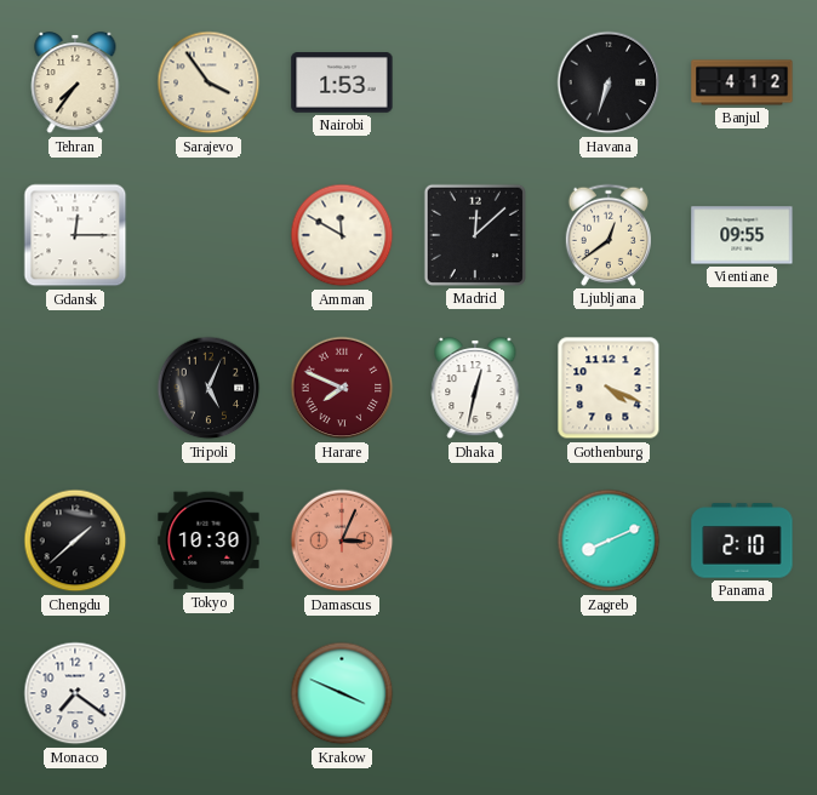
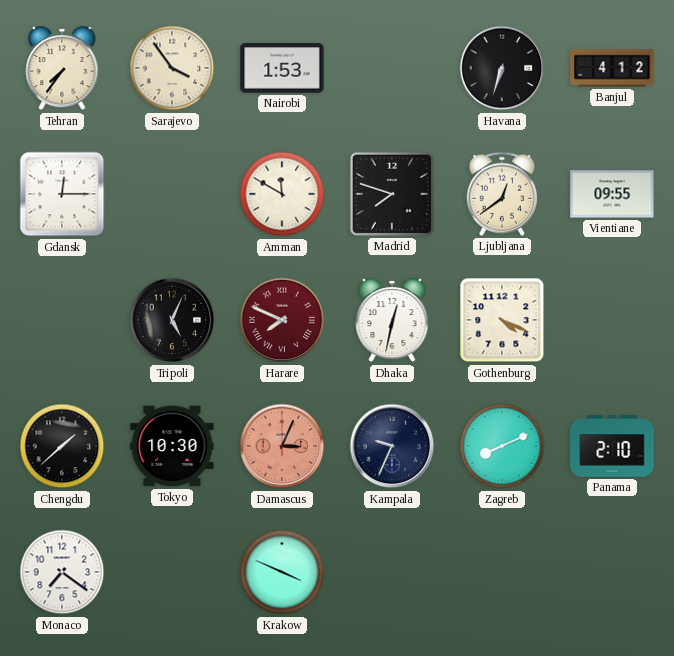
Madrid: 12:08 -> 7:48 (392, 194)
Kampala: none -> 9:34 (392, 446)
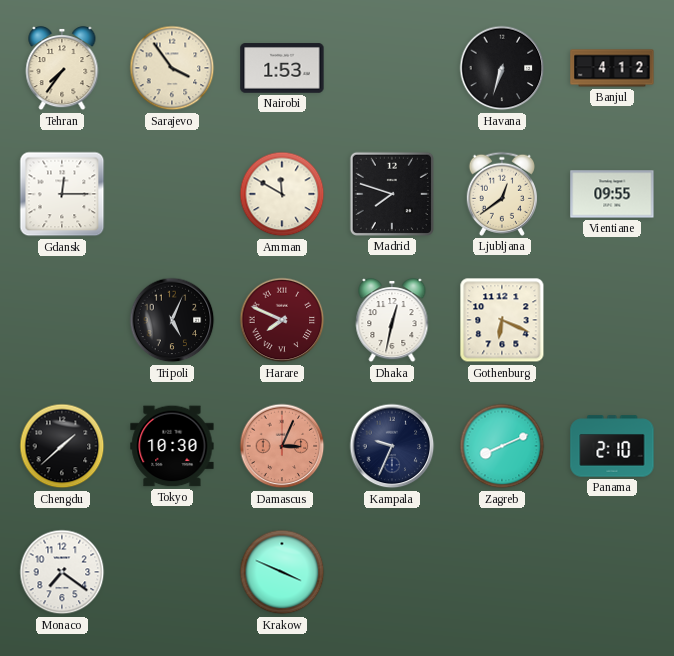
Gothenburg: 4:19 -> 6:19 (502, 320)
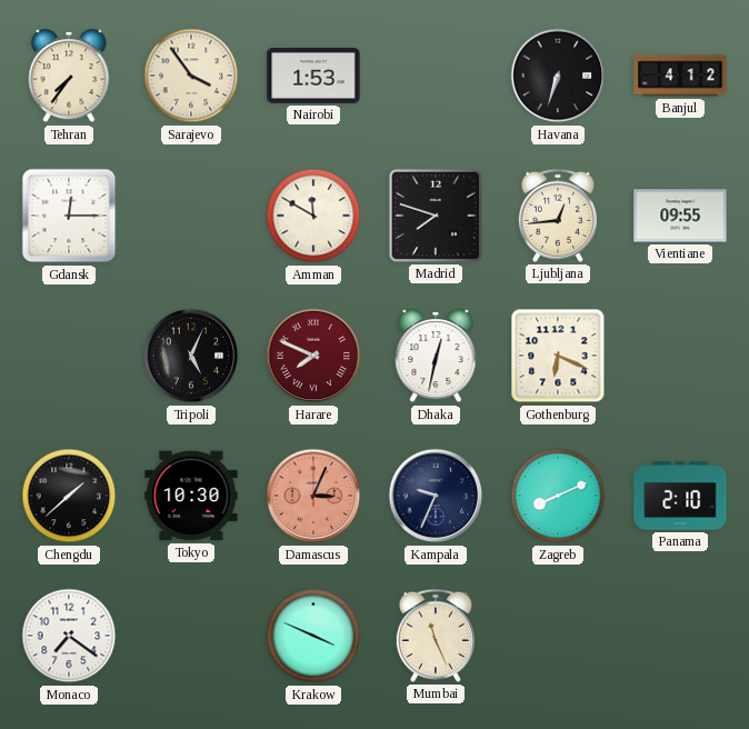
Ljubljana: 12:39 -> 12:44 (558, 216)
Mumbai: none -> 11:26 (436, 636)
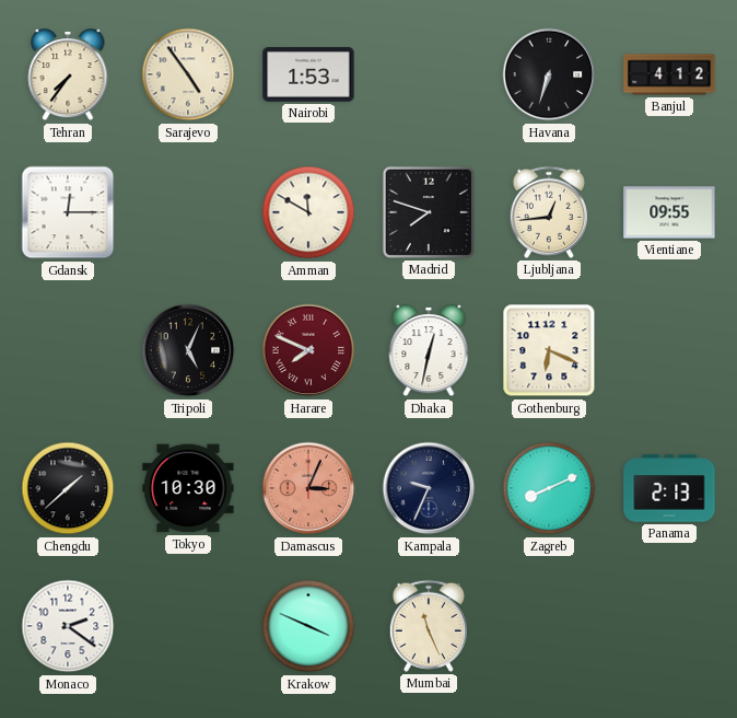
Sarajevo: 3:54 -> 4:54 (188, 74)
Panama: 2:10 -> 2:13 (669, 488)
Monaco: 7:21 -> 2:21 (68, 626)
